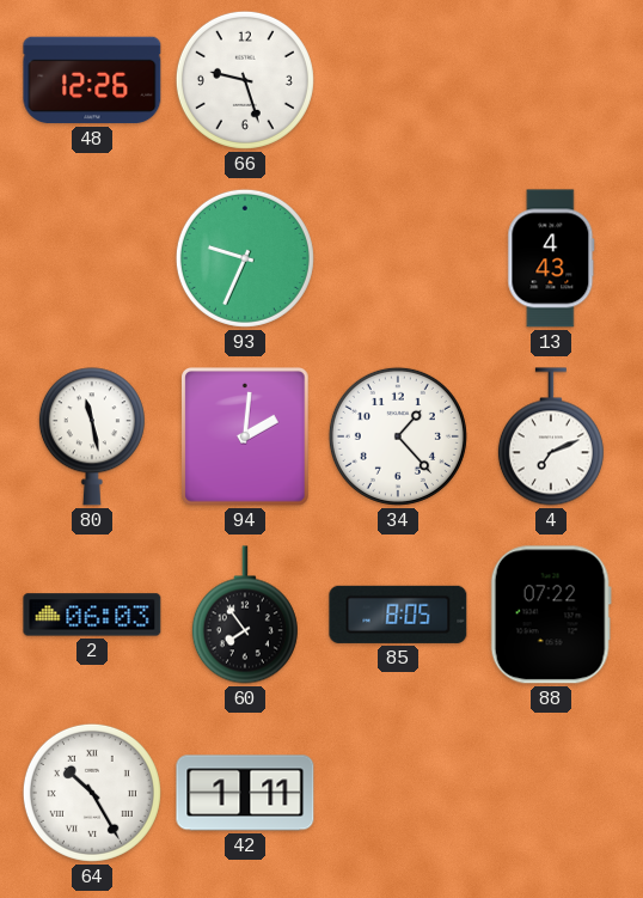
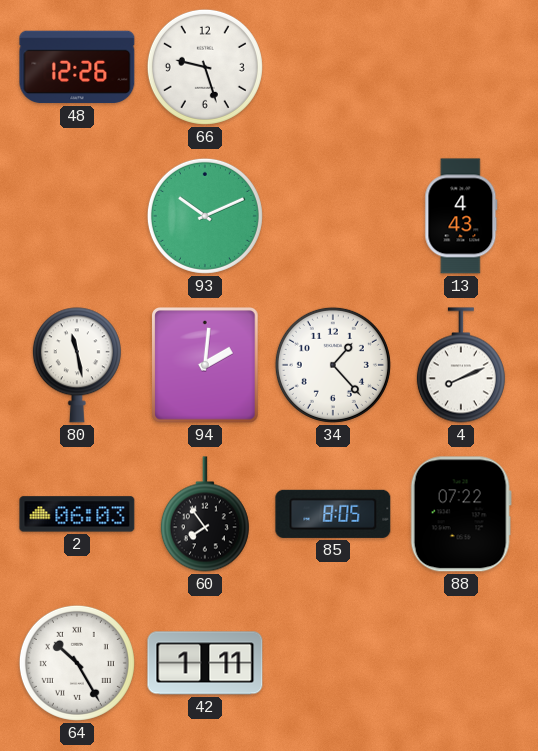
93: 9:34 -> 10:11 (205, 216)
4: 7:11 -> 8:11 (461, 365)
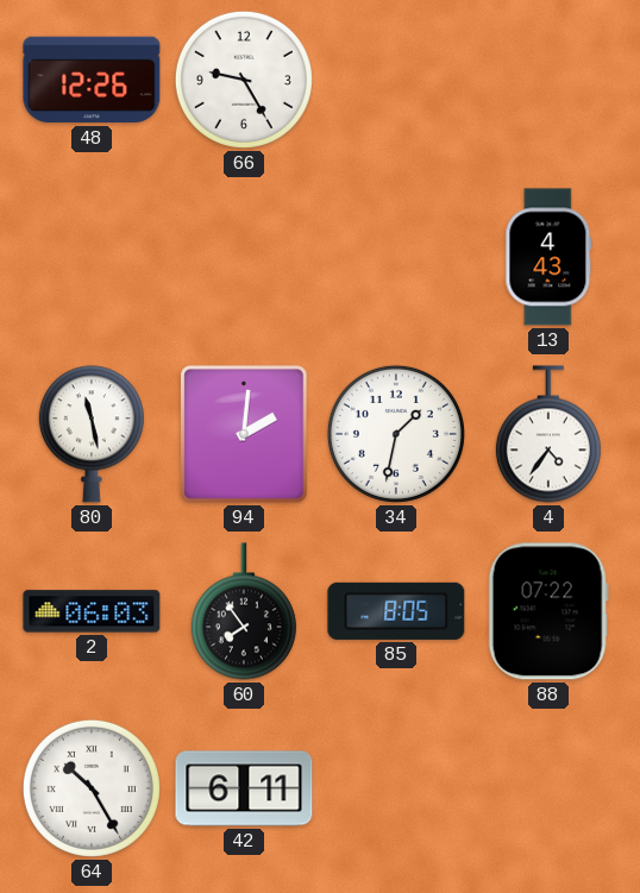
66: 9:27 -> 9:25 (244, 80)
93: 10:11 -> none (205, 216)
34: 1:23 -> 1:32 (396, 434)
4: 8:11 -> 4:36 (548, 434)
42: 1:11 -> 6:11 (244, 788)
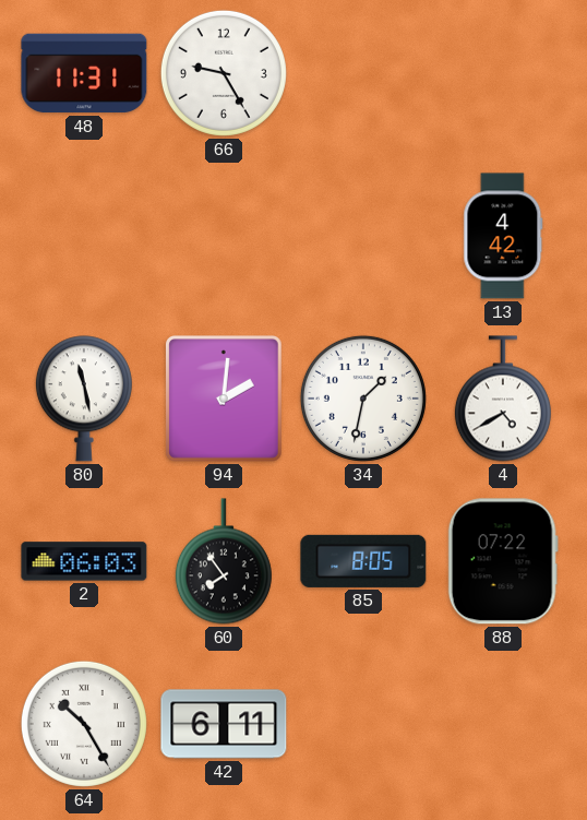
48: 12:26 -> 11:31 (84, 73)
13: 4:43 -> 4:42 (503, 236)
4: 4:36 -> 4:40 (503, 399)
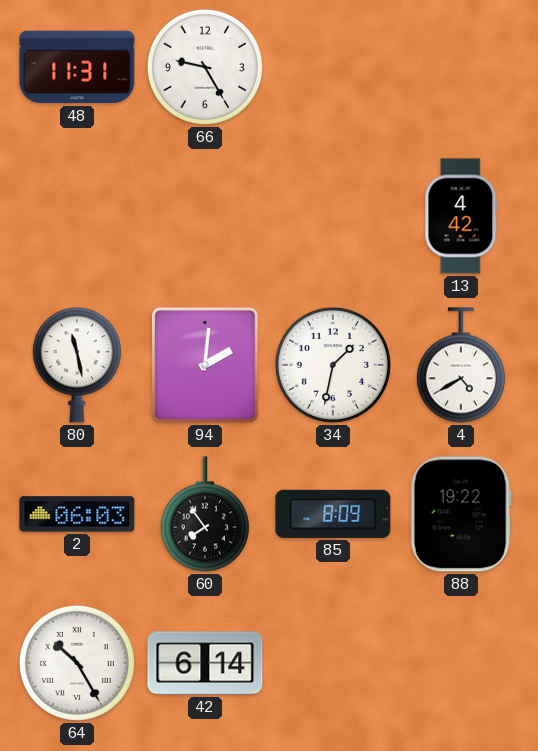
85: 8:05 -> 8:09 (333, 514)
88: 07:22 -> 19:22 (461, 514)
42: 6:11 -> 6:14 (205, 663)
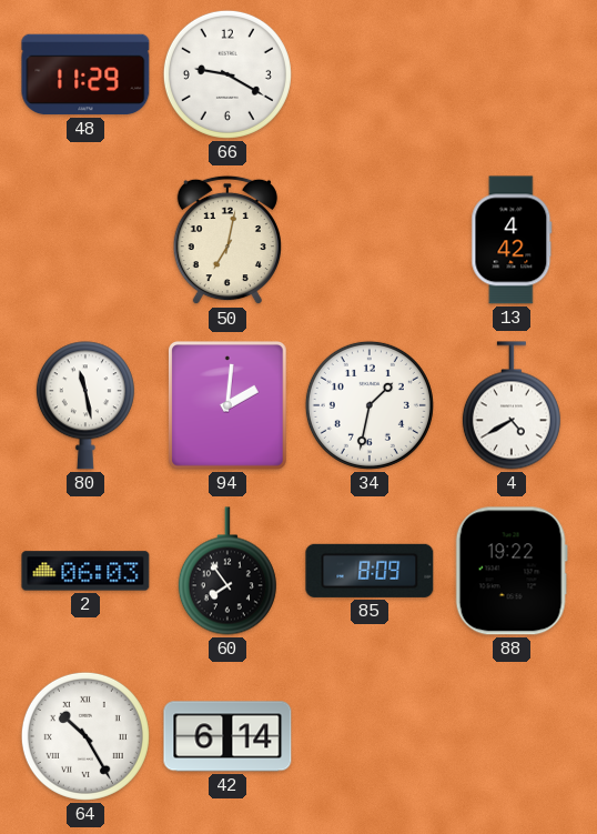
48: 11:31 -> 11:29 (85, 74)
66: 9:25 -> 9:20 (227, 74)
50: none -> 7:02 (227, 240)
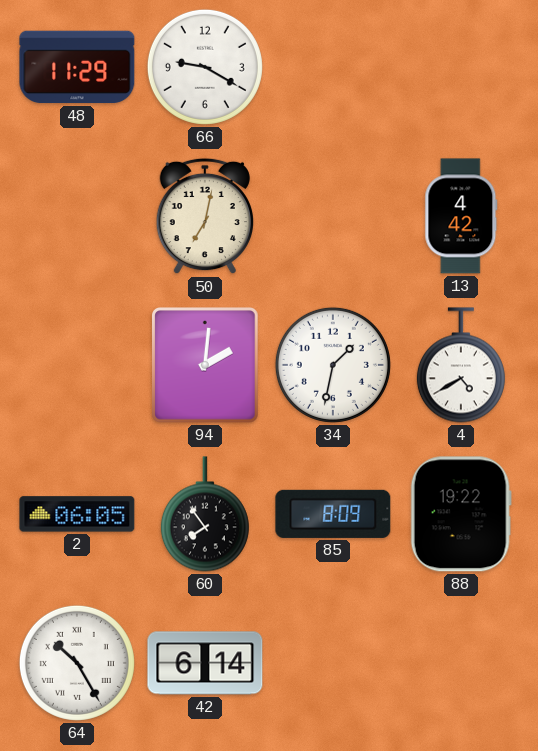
80: 11:28 -> none (85, 405)
2: 06:03 -> 06:05 (77, 514)
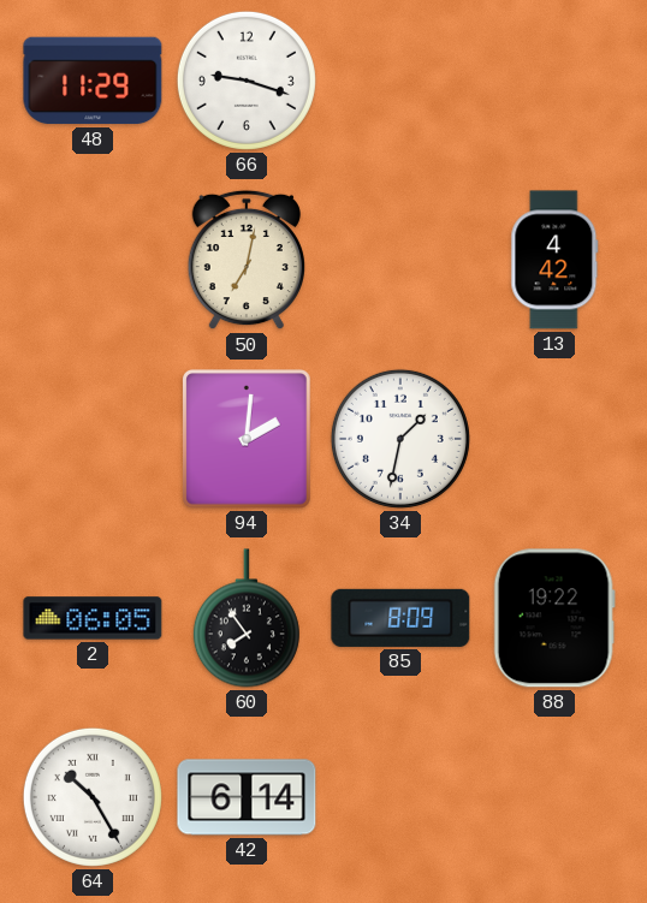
66: 9:20 -> 9:18 (247, 81)
4: 4:40 -> none (461, 365)
